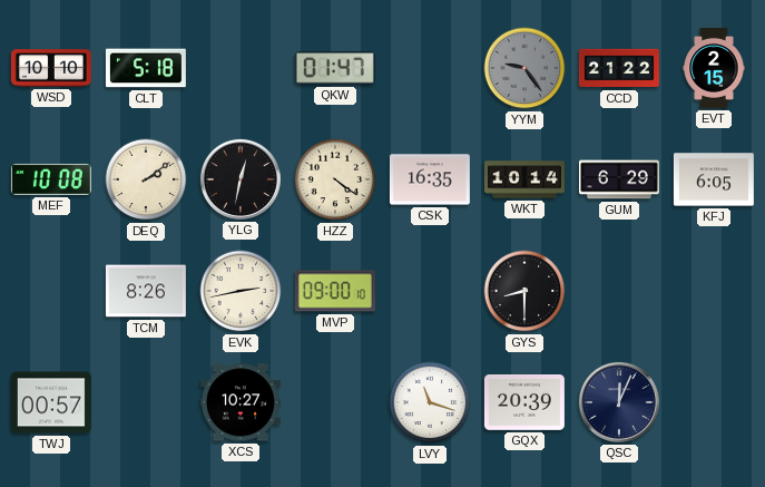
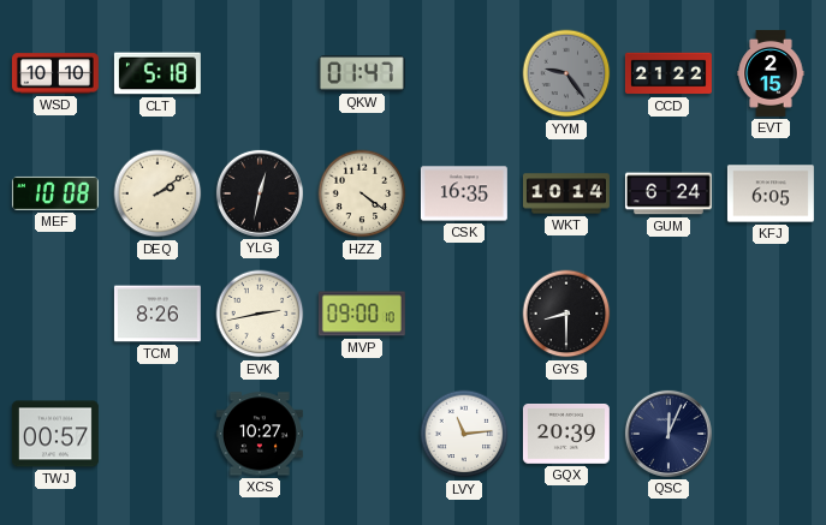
GUM: 6:29 -> 6:24 (668, 193)
LVY: 11:18 -> 11:14 (464, 434)
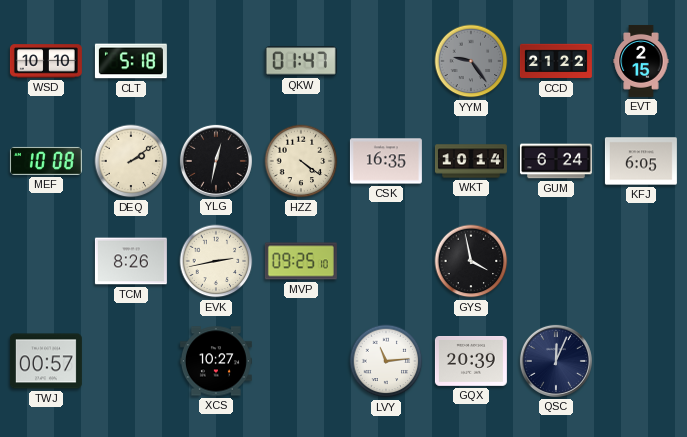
MVP: 09:00 -> 09:25 (301, 261)
GYS: 8:30 -> 3:58 (471, 261)
